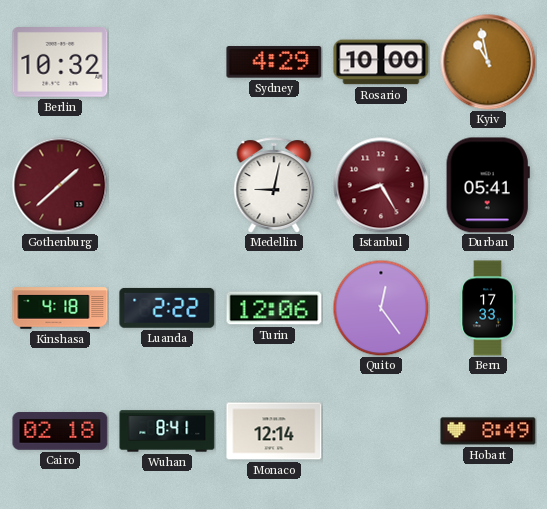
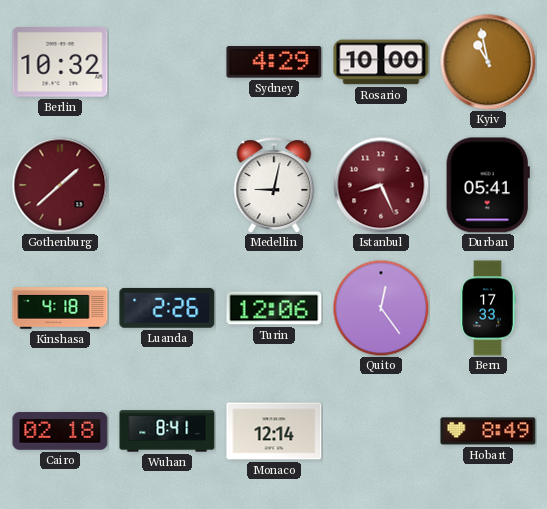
Istanbul: 8:25 -> 8:26 (381, 185)
Luanda: 2:22 -> 2:26 (167, 308)
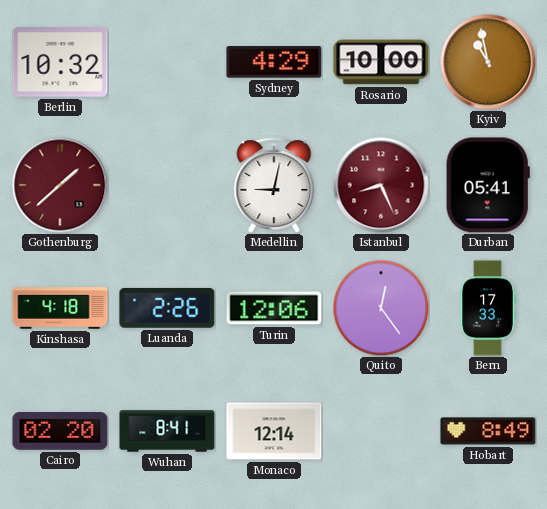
Cairo: 02:18 -> 02:20 (60, 431)
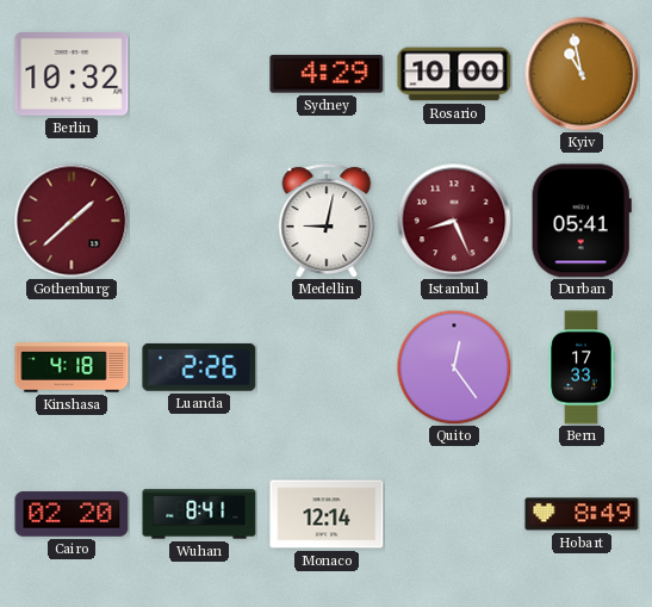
Turin: 12:06 -> none (274, 308)
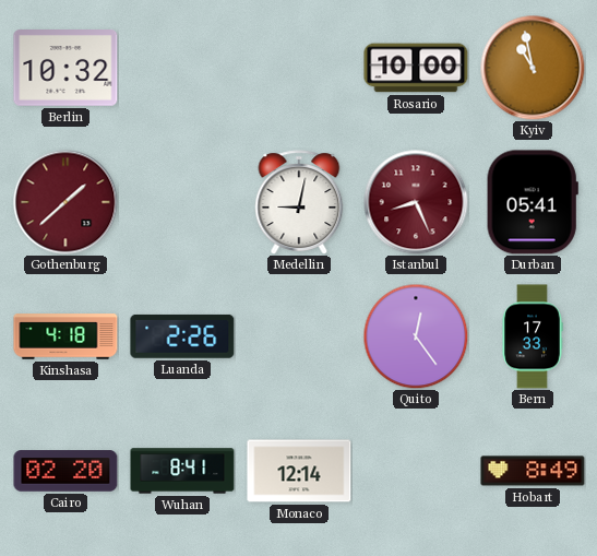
Sydney: 4:29 -> none (327, 74)
